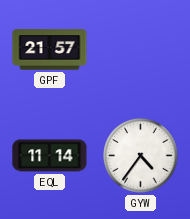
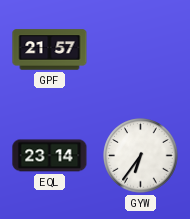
EQL: 11:14 -> 23:14 (50, 156)
GYW: 4:36 -> 6:36 (141, 156)
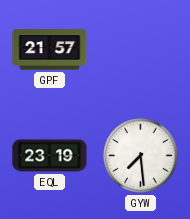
EQL: 23:14 -> 23:19 (50, 156)
GYW: 6:36 -> 7:29 (141, 156)
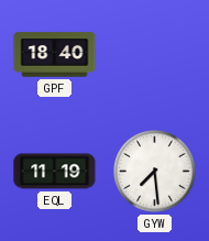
GPF: 21:57 -> 18:40 (55, 55)
EQL: 23:19 -> 11:19 (55, 172)
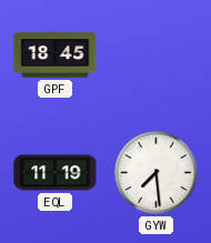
GPF: 18:40 -> 18:45 (56, 55)
